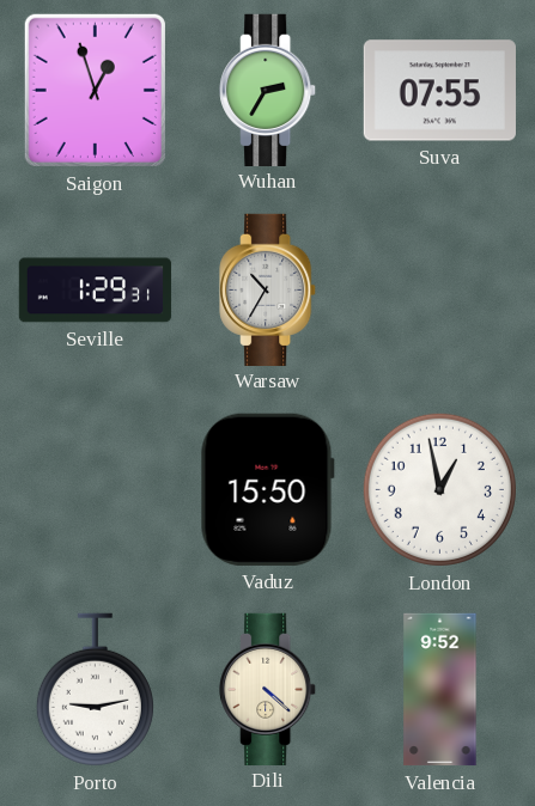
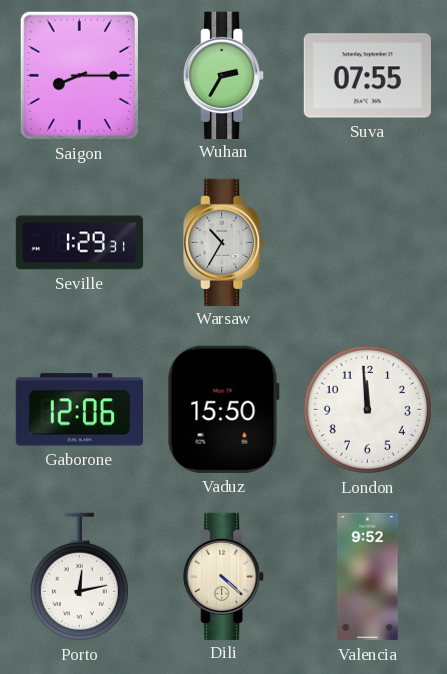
Saigon: 12:57 -> 8:15 (79, 75)
Gaborone: none -> 12:06 (79, 410)
London: 12:58 -> 11:59 (367, 409)
Porto: 9:13 -> 12:13 (79, 577)
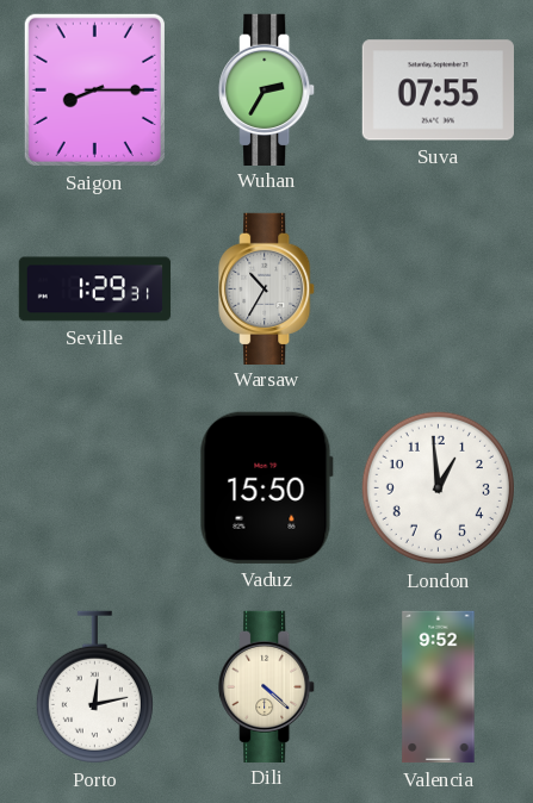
Gaborone: 12:06 -> none (79, 410)
London: 11:59 -> 12:59 (438, 487)
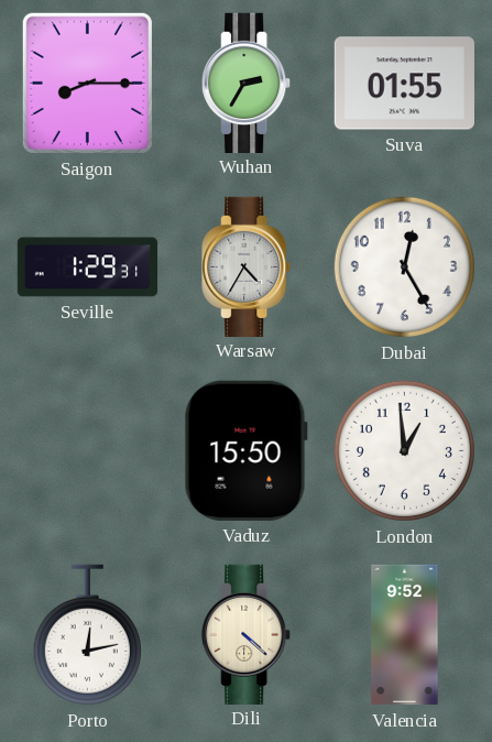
Suva: 07:55 -> 01:55 (404, 84)
Warsaw: 10:35 -> 4:35 (247, 266)
Dubai: none -> 12:25 (404, 266)
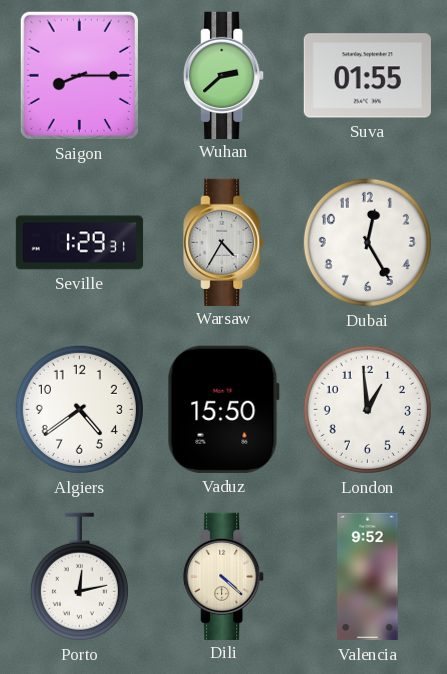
Wuhan: 2:35 -> 2:38 (224, 75)
Algiers: none -> 4:39 (79, 409)
